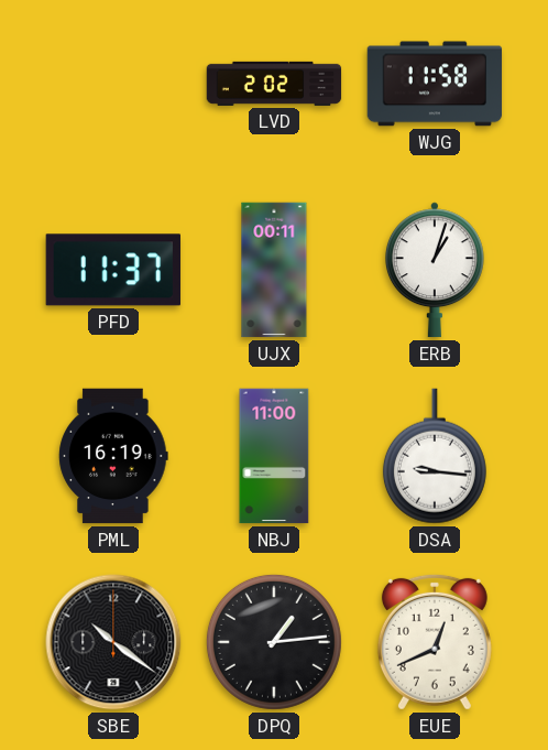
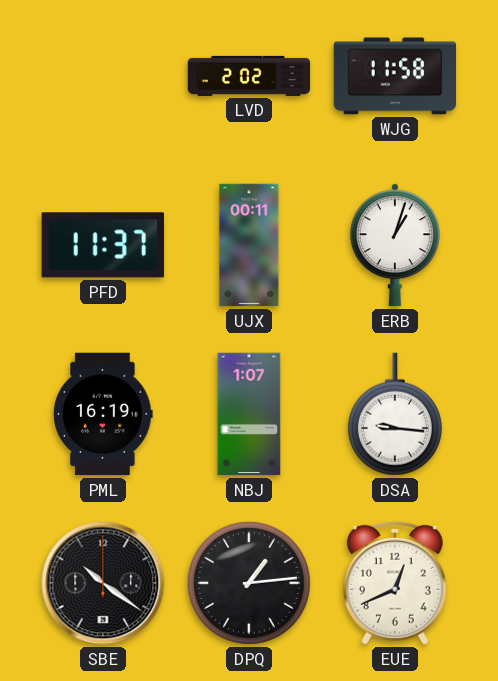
NBJ: 11:00 -> 1:07 (249, 414)
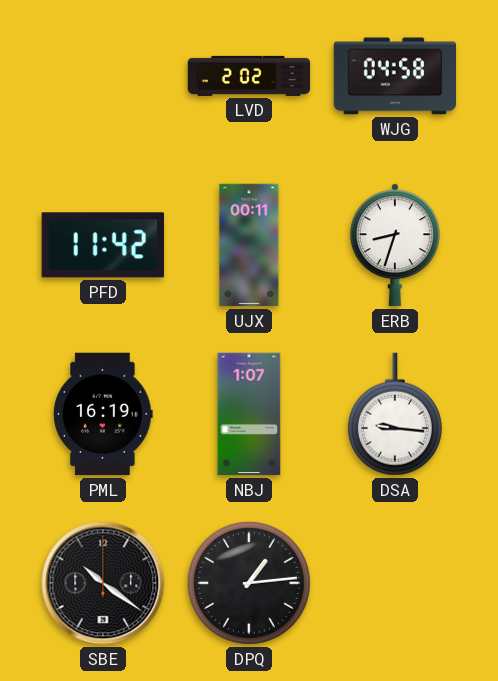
WJG: 11:58 -> 04:58 (395, 76)
PFD: 11:37 -> 11:42 (102, 245)
ERB: 1:03 -> 8:33 (395, 245)
EUE: 12:41 -> none (395, 583)
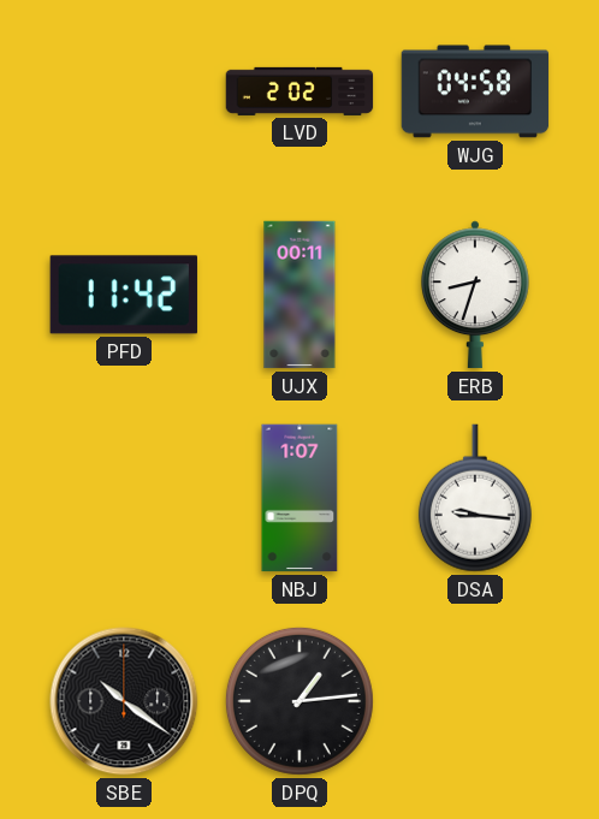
PML: 16:19 -> none (103, 414)
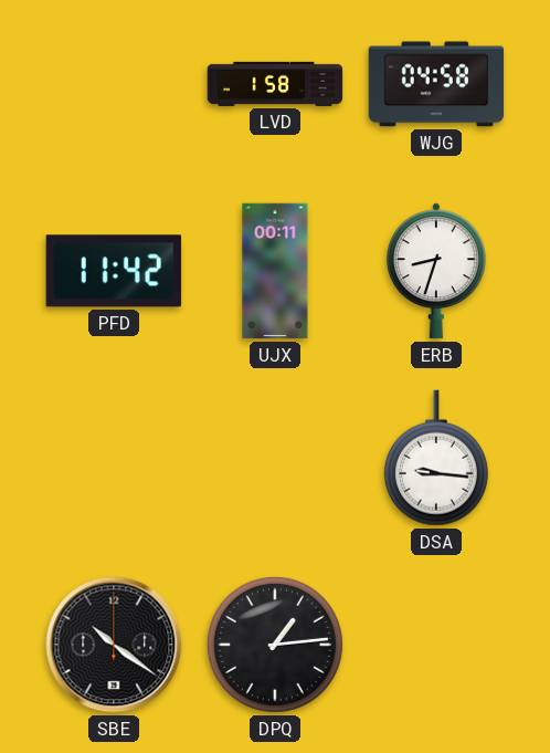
LVD: 2:02 -> 1:58 (275, 84)
NBJ: 1:07 -> none (299, 498)
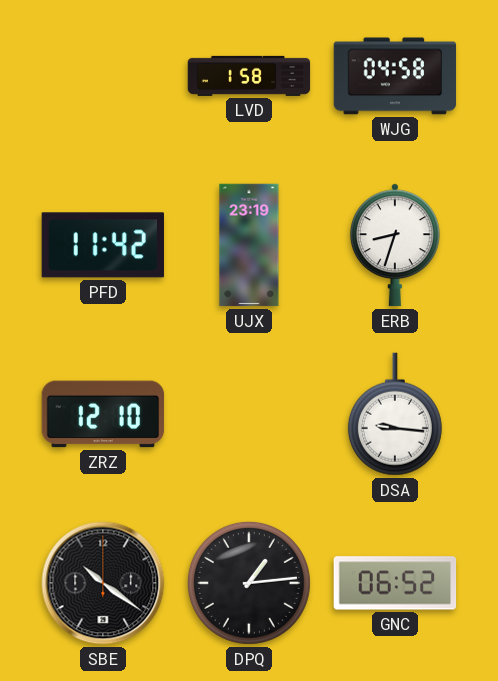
UJX: 00:11 -> 23:19 (249, 245)
ZRZ: none -> 12:10 (103, 414)
GNC: none -> 06:52 (395, 583)
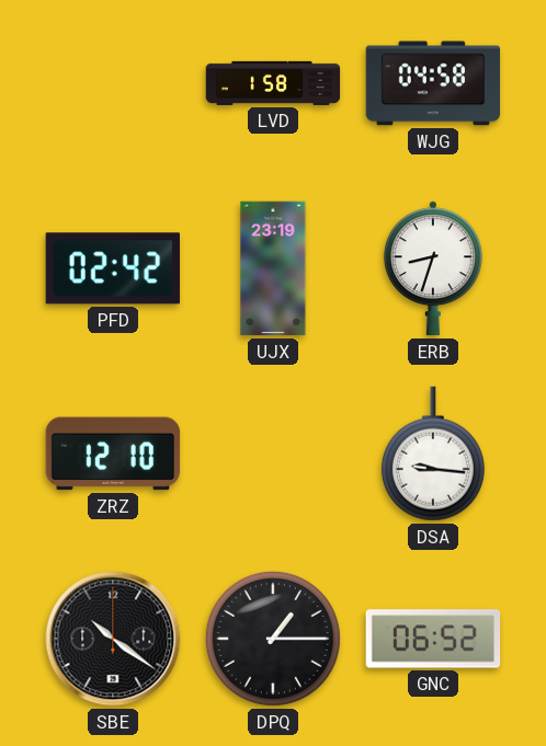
PFD: 11:42 -> 02:42 (112, 268)
DPQ: 1:14 -> 1:15 (273, 639)
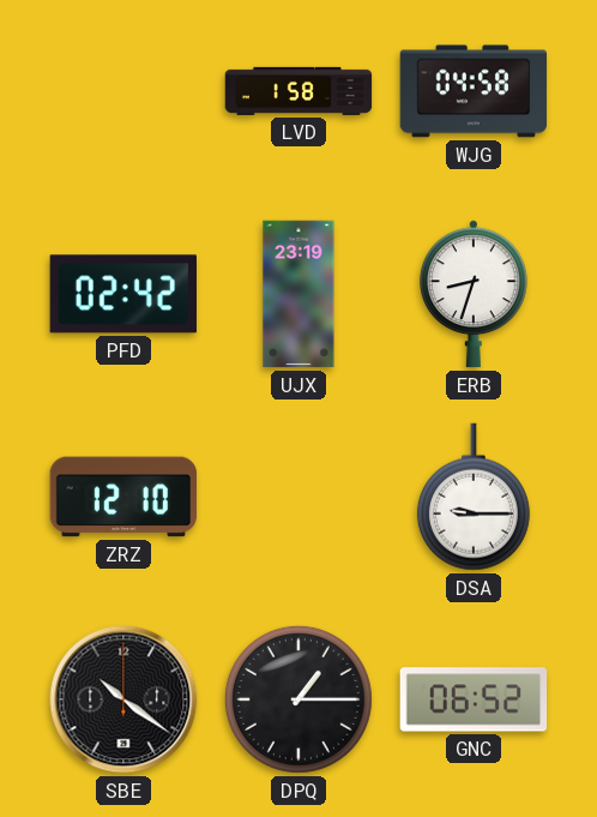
DSA: 9:16 -> 9:15 (474, 497)
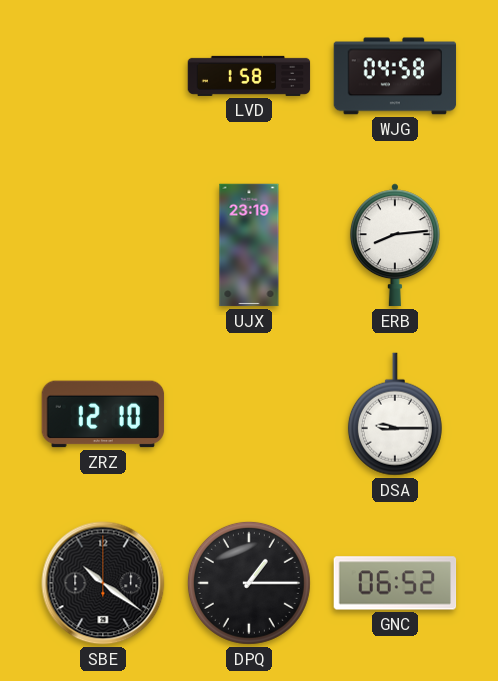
PFD: 02:42 -> none (122, 294)
ERB: 8:33 -> 8:14 (395, 245)
